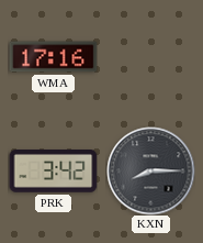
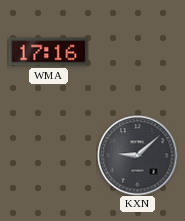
PRK: 3:42 -> none (53, 172)
KXN: 8:15 -> 9:08 (137, 155)
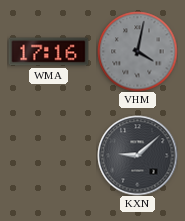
VHM: none -> 4:02 (137, 51)
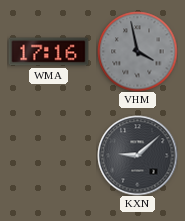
VHM: 4:02 -> 3:58 (137, 51)
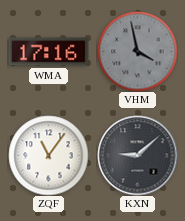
ZQF: none -> 11:06 (48, 155)
